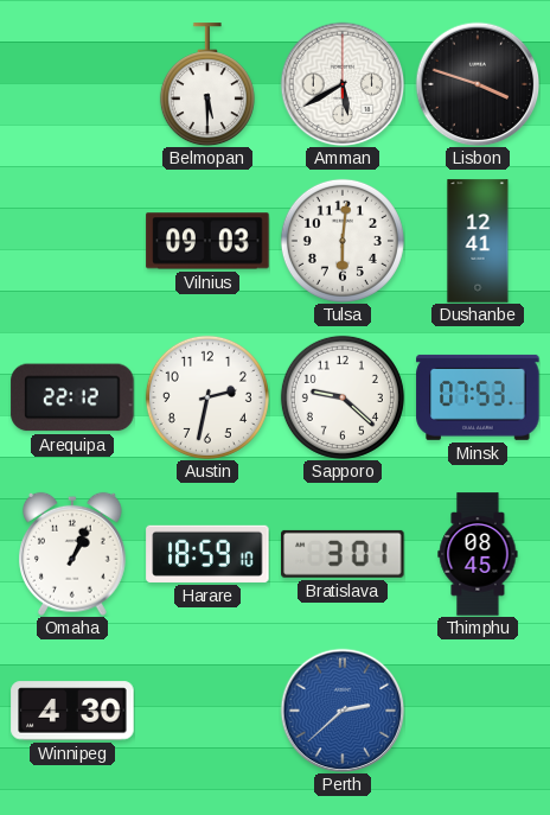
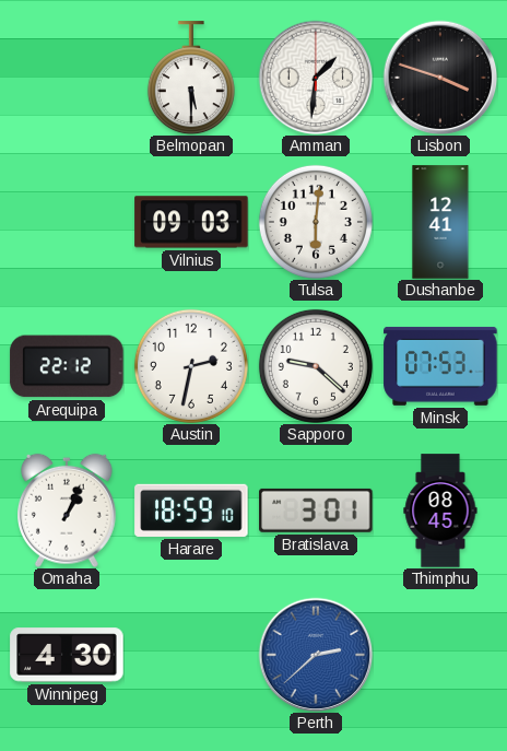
Amman: 5:40 -> 1:31 (316, 78)
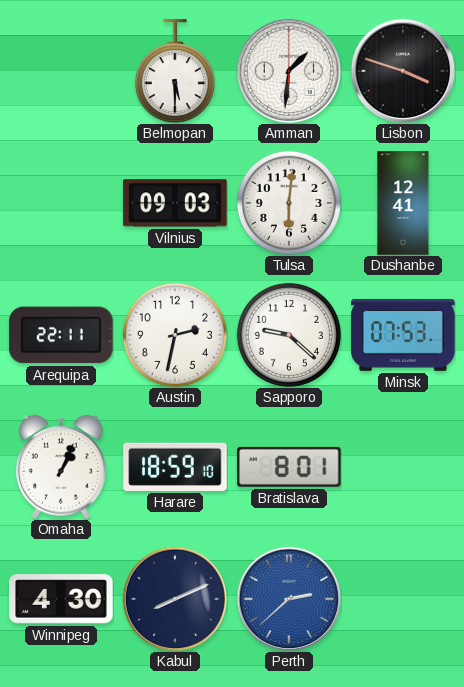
Arequipa: 22:12 -> 22:11 (61, 335)
Bratislava: 3:01 -> 8:01 (289, 467)
Thimphu: 08:45 -> none (440, 511)
Kabul: none -> 8:11 (175, 599)
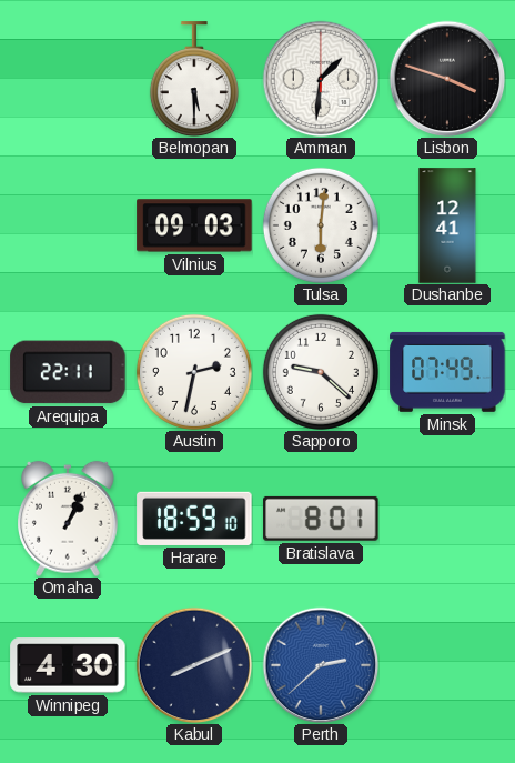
Minsk: 07:53 -> 07:49 (447, 372)
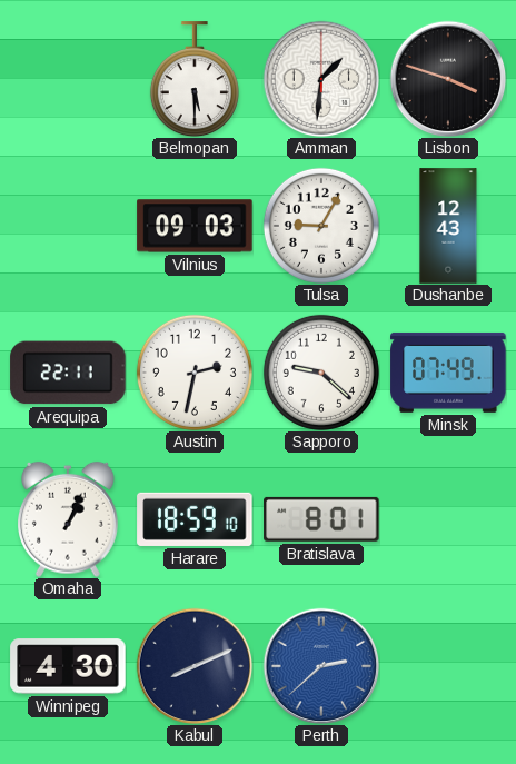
Tulsa: 6:01 -> 9:05 (321, 226)
Dushanbe: 12:41 -> 12:43 (448, 226)
